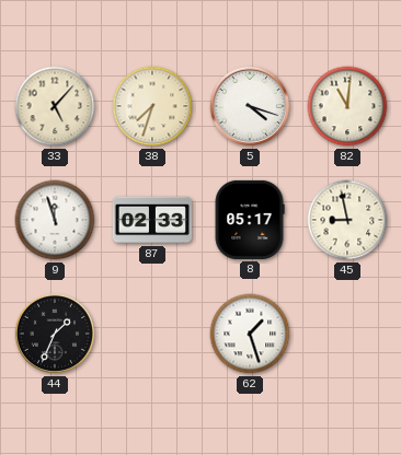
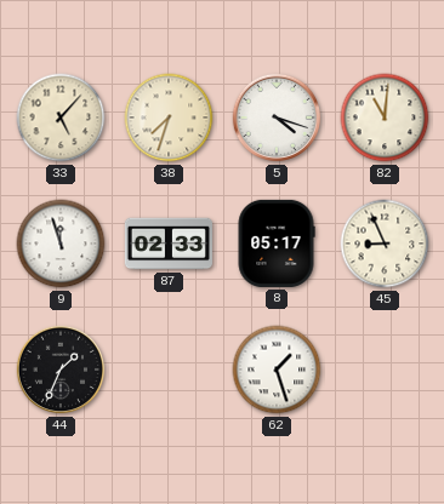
45: 8:58 -> 8:56 (385, 244)
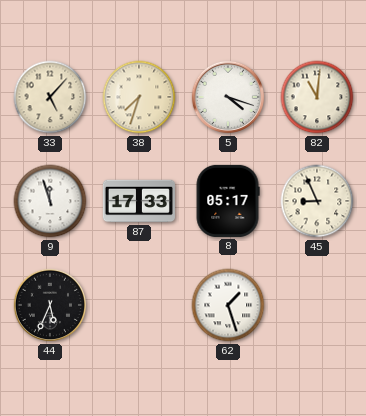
87: 02:33 -> 17:33 (139, 201)
44: 1:34 -> 5:34 (50, 305)
